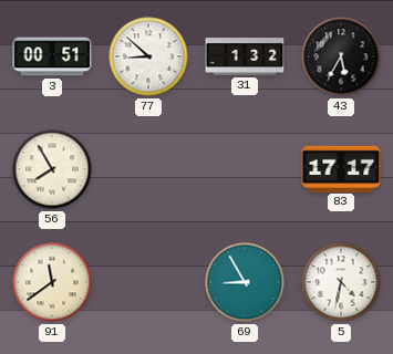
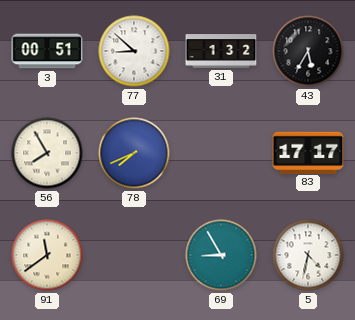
78: none -> 7:41 (134, 153)
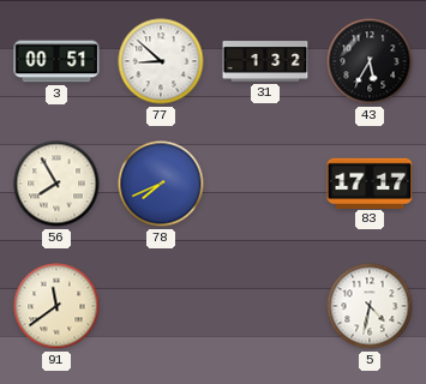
69: 8:55 -> none (221, 255)
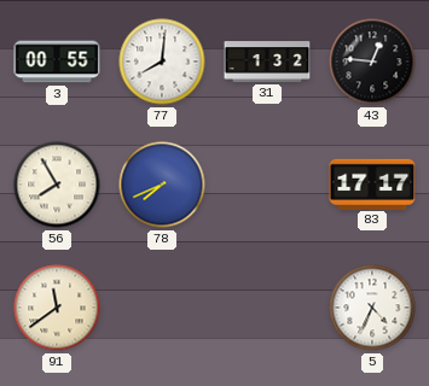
3: 00:51 -> 00:55 (57, 62)
77: 8:52 -> 8:01 (162, 62)
43: 5:35 -> 12:46 (372, 62)
5: 4:32 -> 4:34 (372, 308)
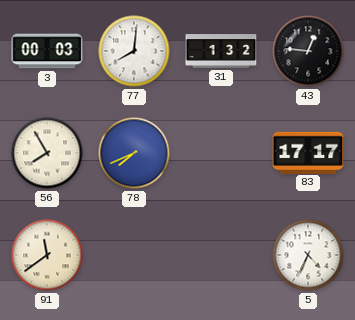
3: 00:55 -> 00:03 (47, 51)
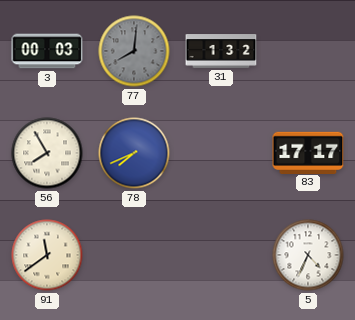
77 dial: white -> grey (134, 51)
43: 12:46 -> none (308, 51)
